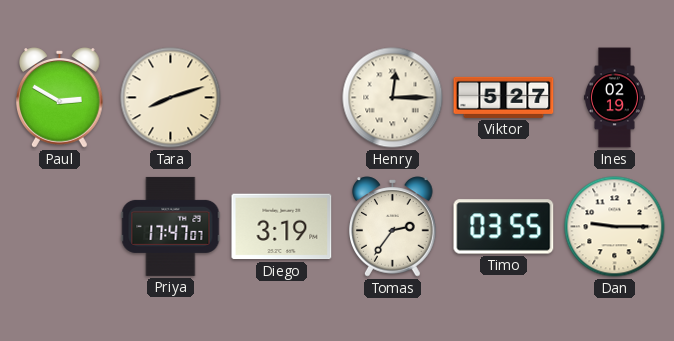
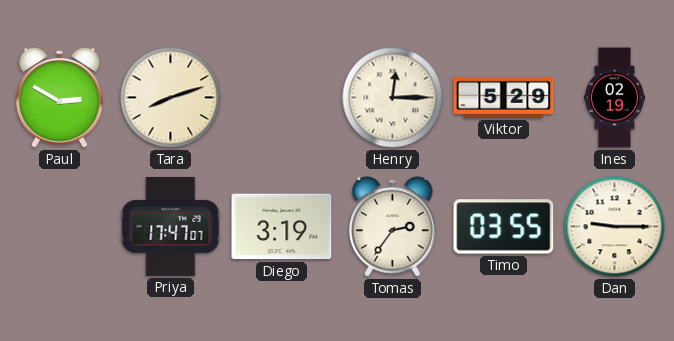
Viktor: 5:27 -> 5:29 (504, 97)
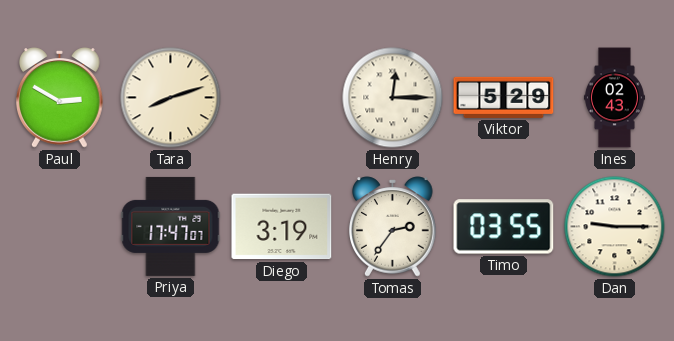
Ines: 02:19 -> 02:43 (614, 98)
